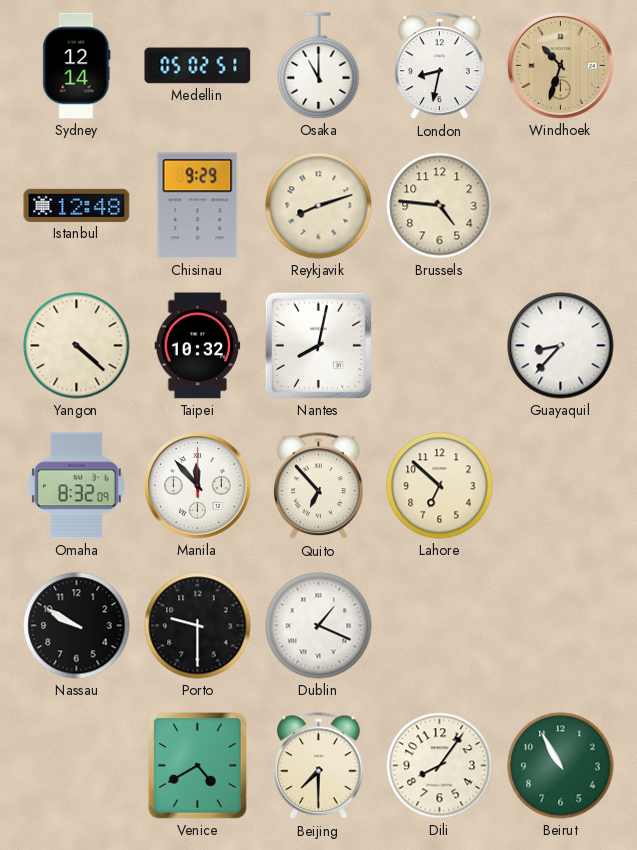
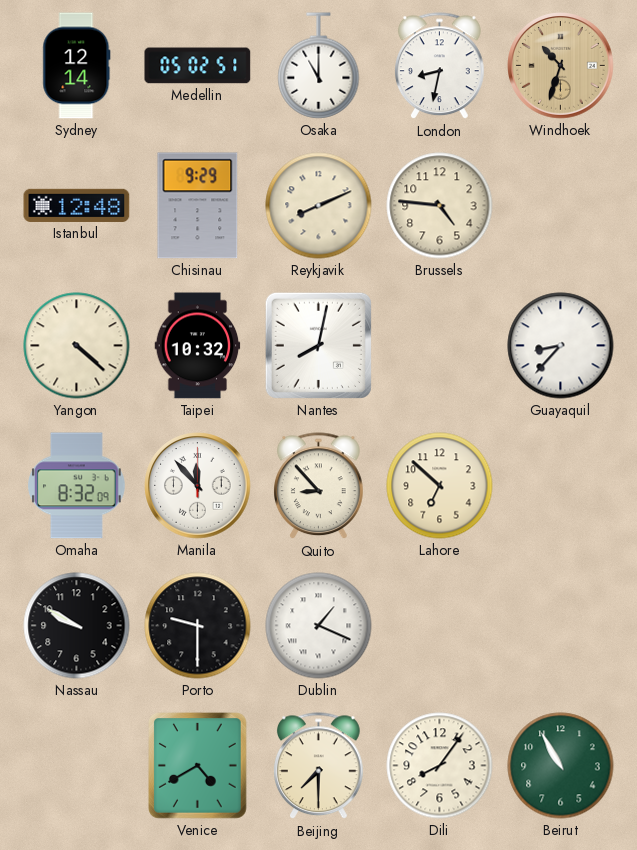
Reykjavik: 8:12 -> 8:11 (319, 206)
Quito: 6:53 -> 8:53 (319, 486)
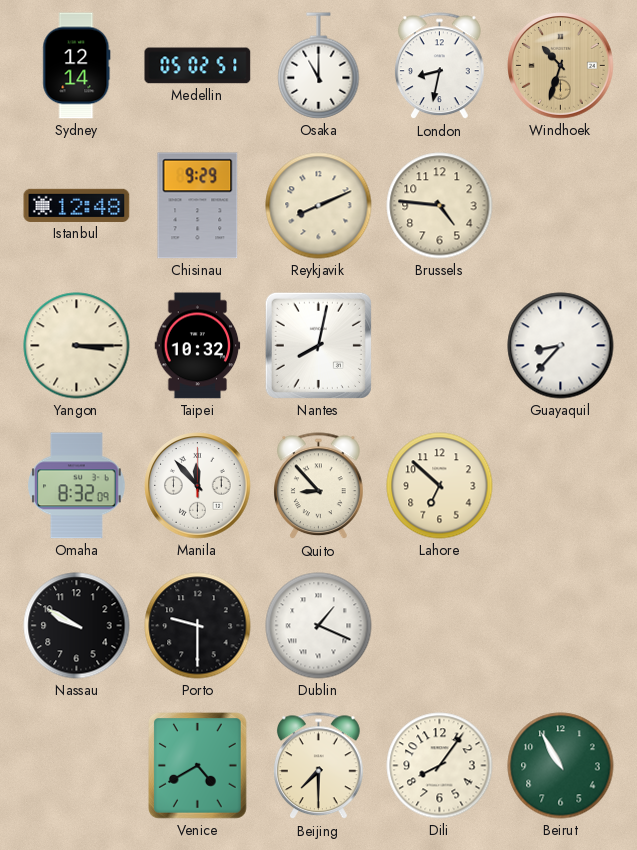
Yangon: 4:22 -> 3:15 (77, 346)
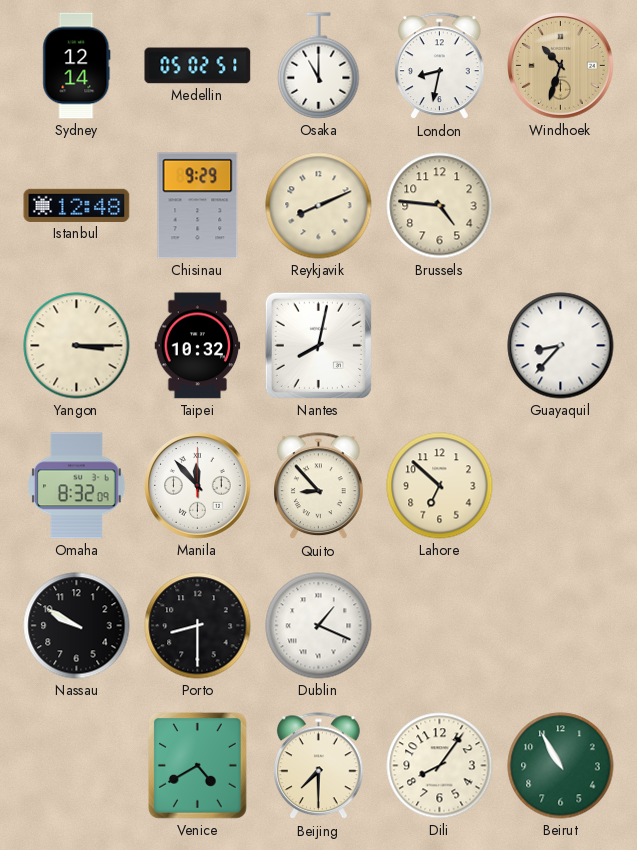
Porto: 9:30 -> 8:30 (198, 626)
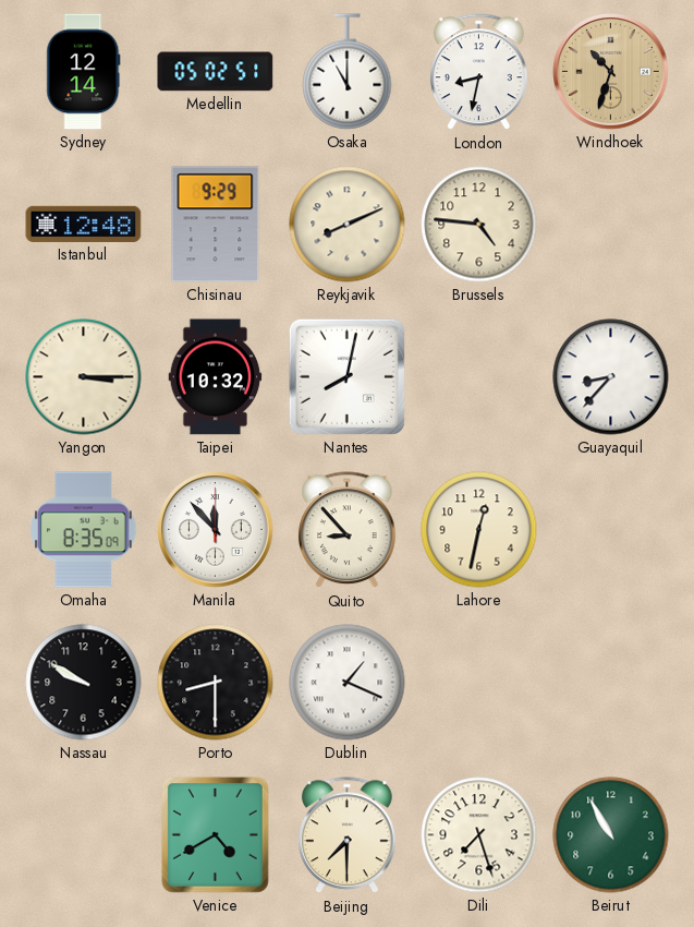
Omaha: 8:32 -> 8:35 (84, 530)
Lahore: 6:52 -> 12:32 (479, 530)
Dili: 8:06 -> 7:27 (479, 835)
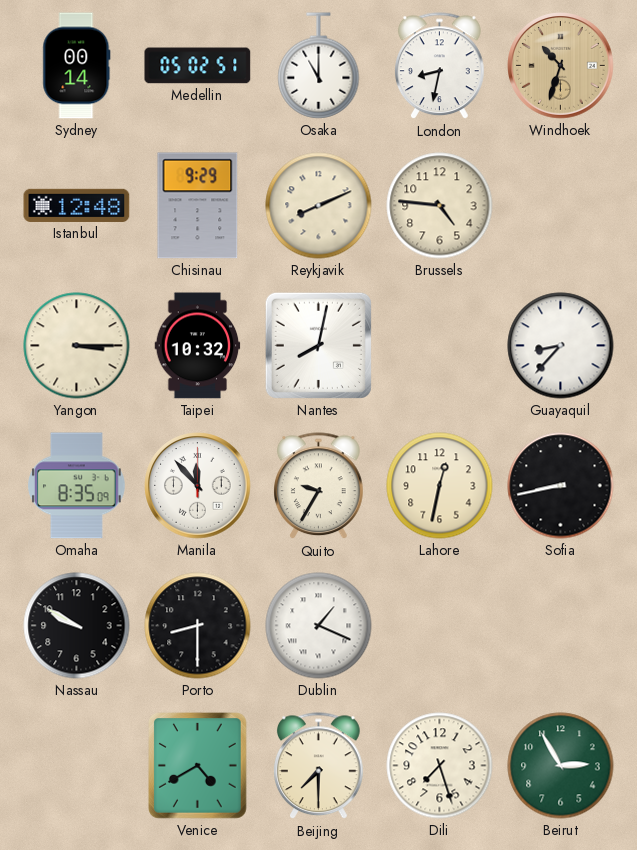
Sydney: 12:14 -> 00:14 (77, 66)
Quito: 8:53 -> 9:35 (319, 486)
Sofia: none -> 8:43 (561, 486)
Beirut: 10:55 -> 2:55 (561, 766)
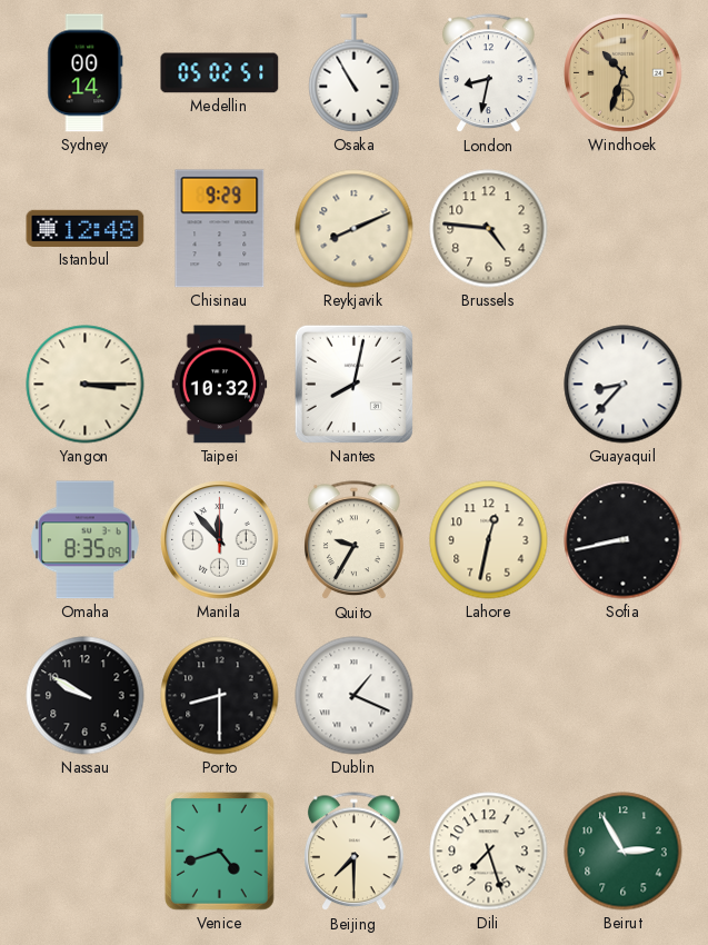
Osaka: 11:00 -> 10:55 (355, 73)
Venice: 4:40 -> 4:42 (220, 852)
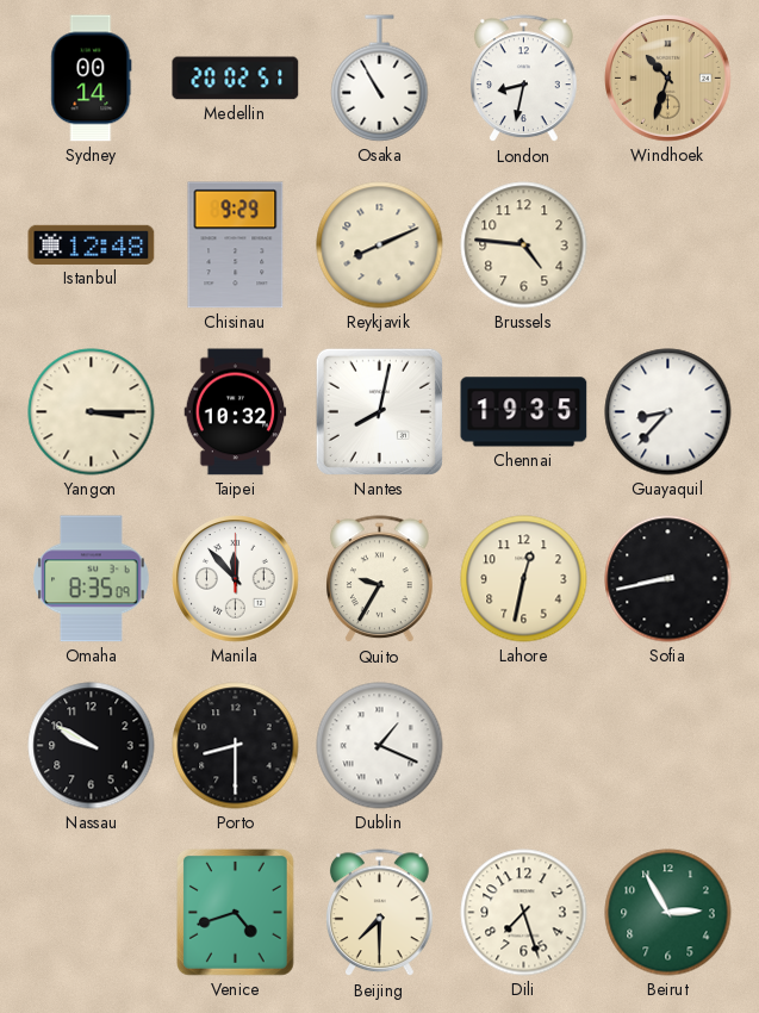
Medellin: 05:02 -> 20:02 (236, 79)
Chennai: none -> 19:35 (524, 412)
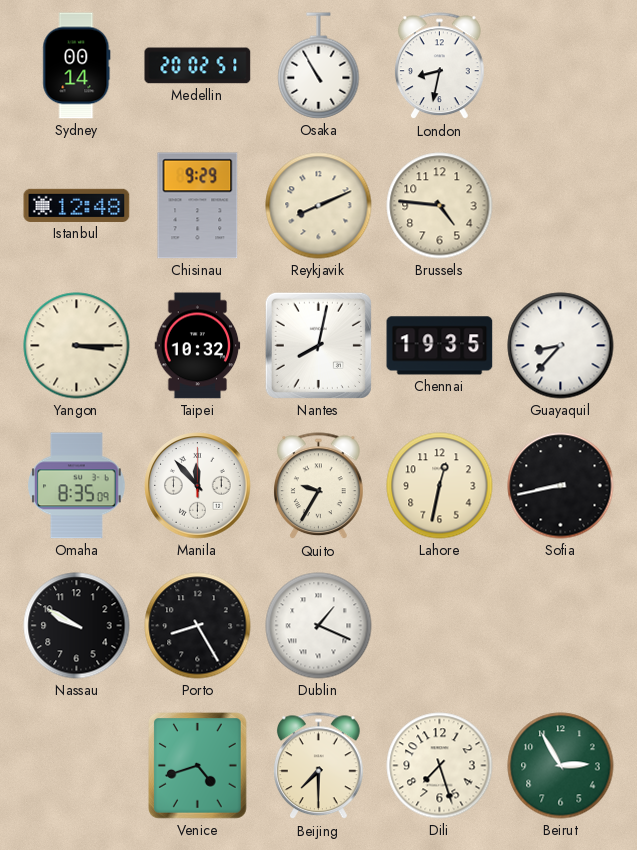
Windhoek: 10:33 -> none (668, 79)
Porto: 8:30 -> 8:25 (198, 626)
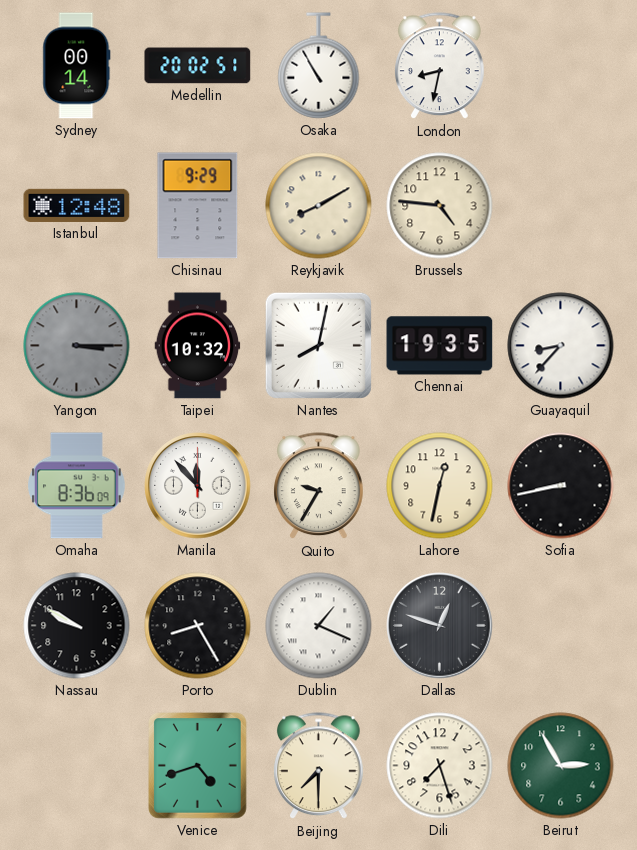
Reykjavik: 8:11 -> 8:10 (319, 206)
Yangon dial: cream -> grey (77, 346)
Omaha: 8:35 -> 8:36 (77, 486)
Dallas: none -> 12:48 (440, 626)
